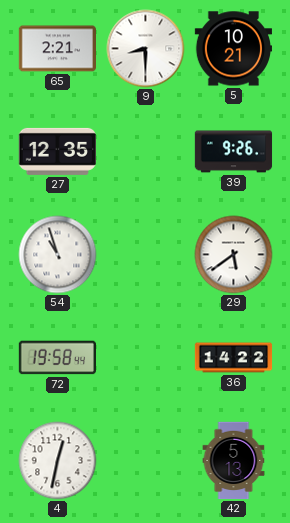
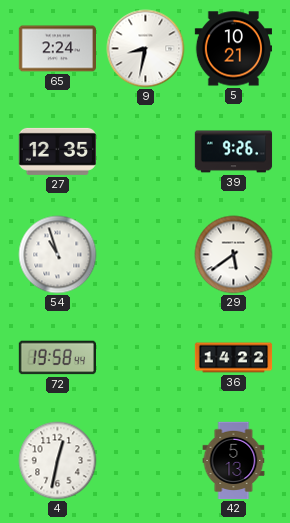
65: 2:21 -> 2:24 (58, 49)
9: 8:30 -> 8:32 (146, 49)
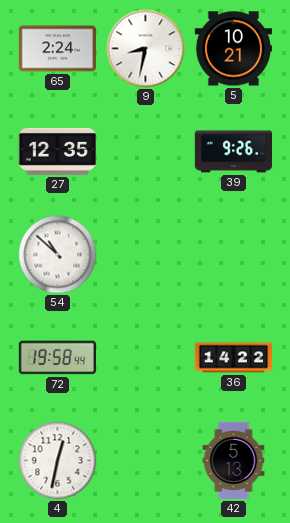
54: 10:57 -> 10:52 (58, 255)
29: 5:39 -> none (234, 255)
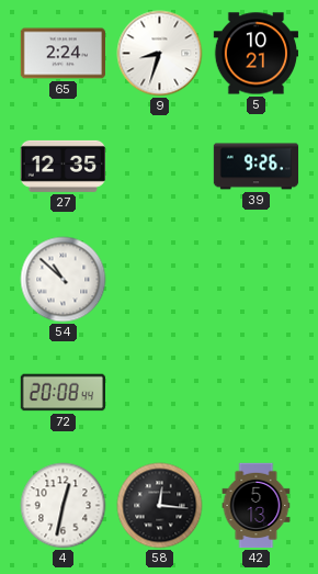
9: 8:32 -> 8:33 (160, 54)
72: 19:58 -> 20:08 (64, 393)
36: 14:22 -> none (234, 358)
58: none -> 12:16 (160, 506)
